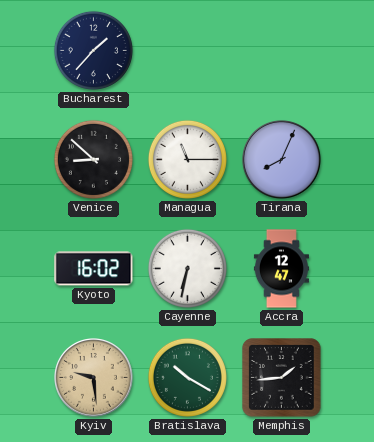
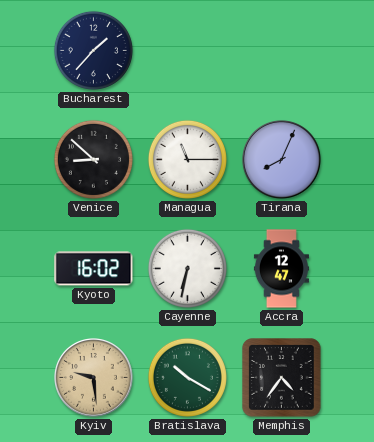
Memphis: 1:44 -> 4:36 (282, 378)
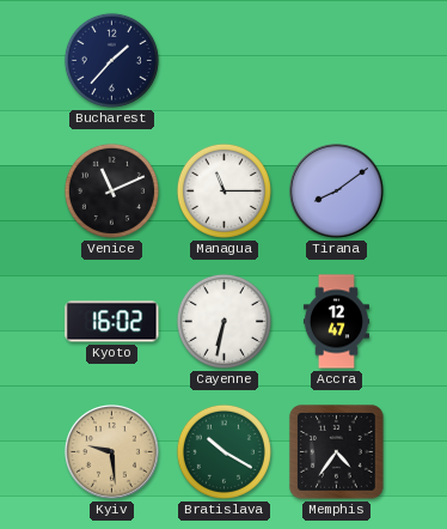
Venice: 8:52 -> 11:11 (111, 190)
Tirana: 8:04 -> 8:09 (337, 191)
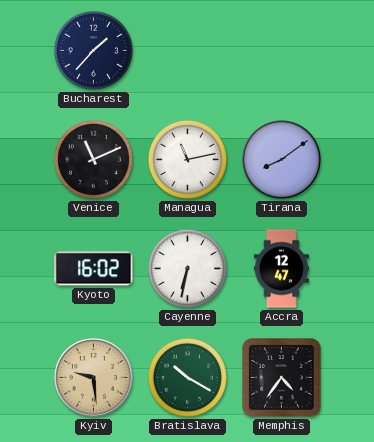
Managua: 11:15 -> 11:13 (187, 159)
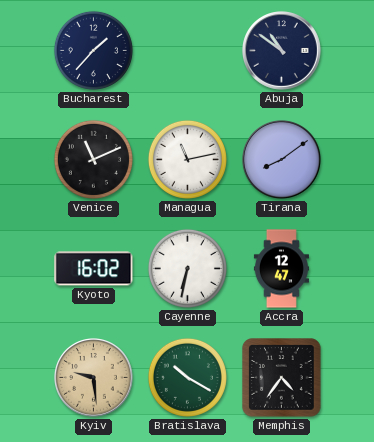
Abuja: none -> 10:51 (282, 51)
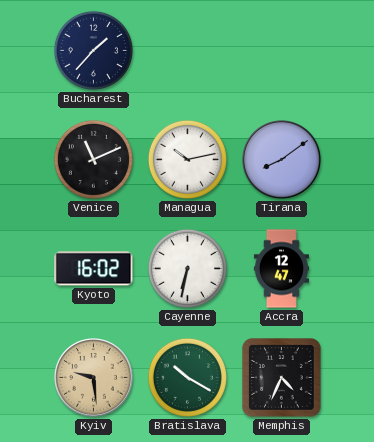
Abuja: 10:51 -> none (282, 51)
Managua: 11:13 -> 10:13 (187, 159)
Memphis: 4:36 -> 4:34 (282, 378)
